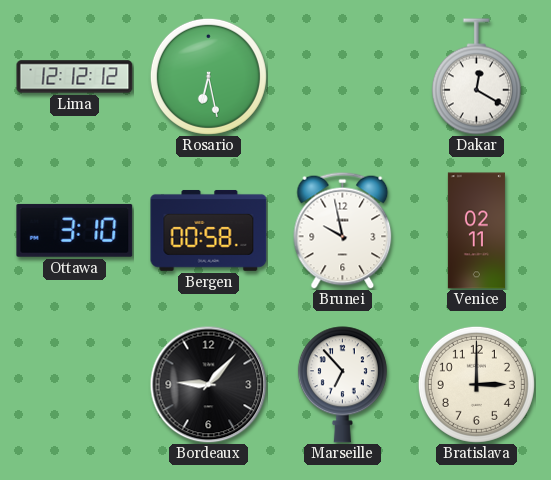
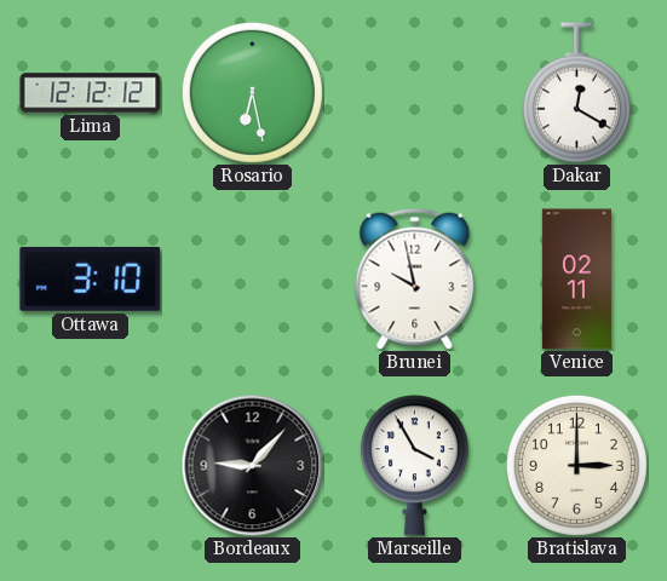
Bergen: 00:58 -> none (209, 230)
Marseille: 6:53 -> 3:55 (414, 466)
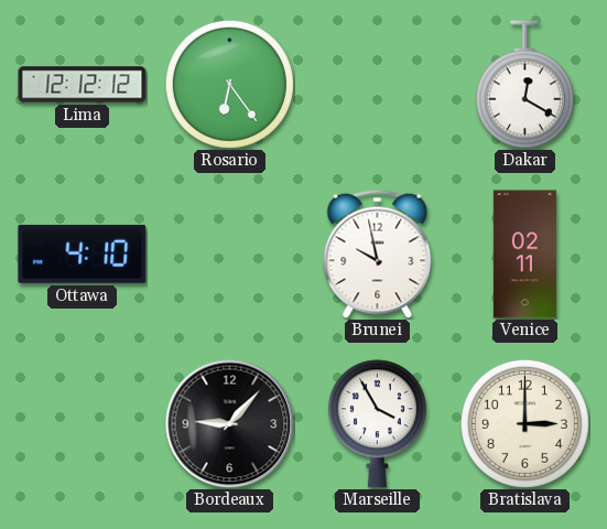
Rosario: 6:28 -> 6:24 (229, 84)
Ottawa: 3:10 -> 4:10 (83, 253)
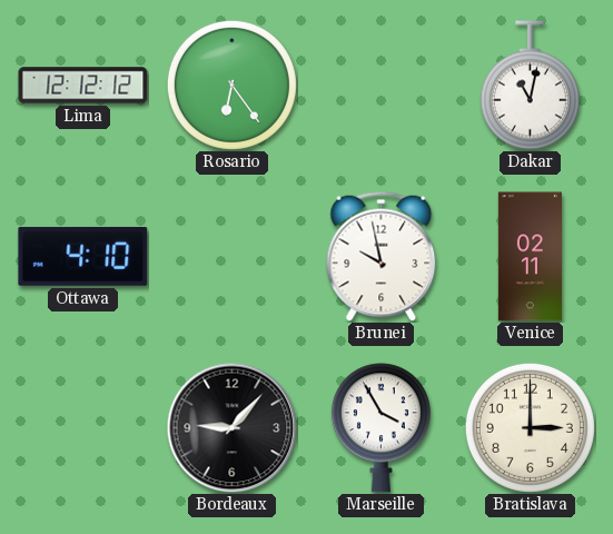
Dakar: 12:20 -> 11:02 (530, 86)
